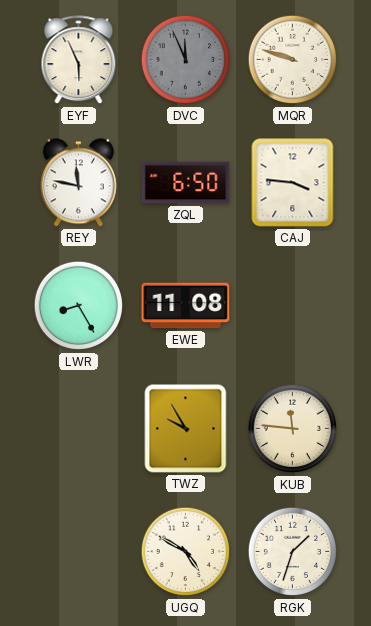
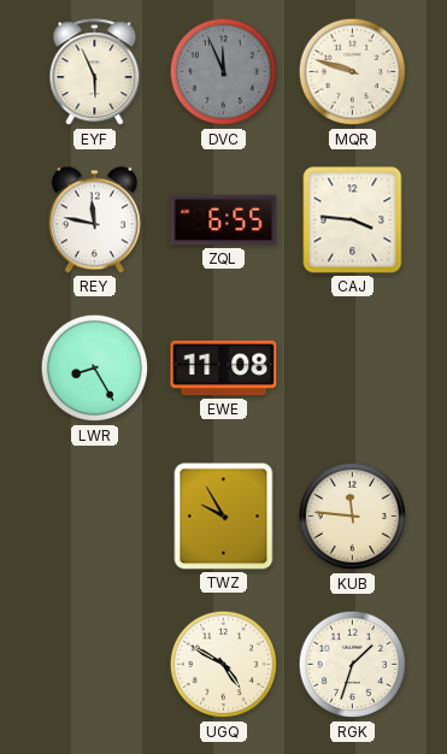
ZQL: 6:50 -> 6:55 (224, 220)
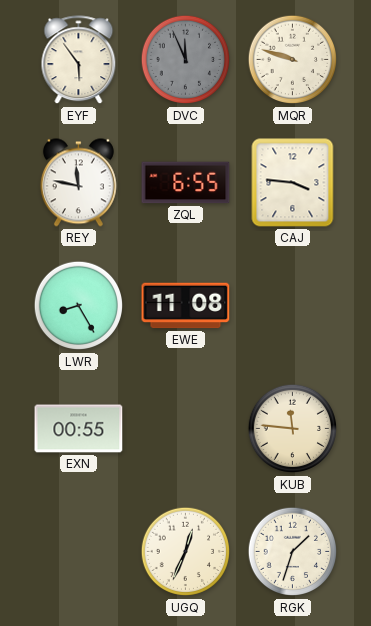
EYF: 5:56 -> 5:54 (79, 60)
EXN: none -> 00:55 (79, 429)
TWZ: 9:55 -> none (224, 517)
UGQ: 4:50 -> 12:34 (185, 552)
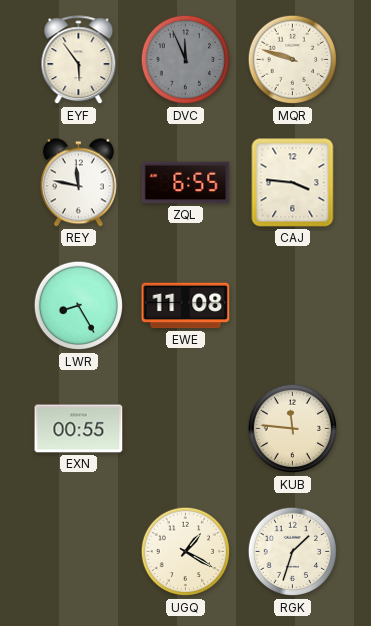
UGQ: 12:34 -> 1:20 (185, 552)
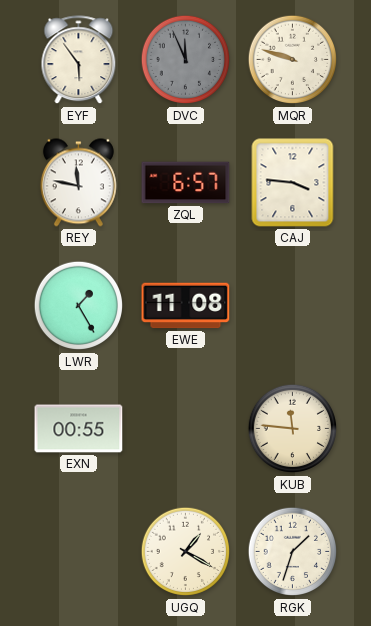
ZQL: 6:55 -> 6:57 (186, 183)
LWR: 8:25 -> 1:25 (78, 306)
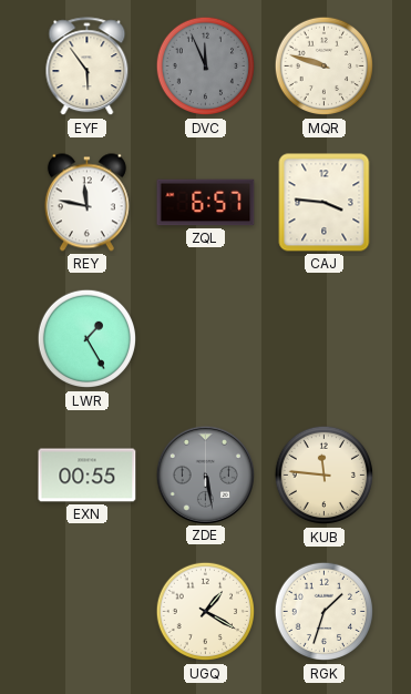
EWE: 11:08 -> none (186, 306)
ZDE: none -> 5:28 (205, 474)
